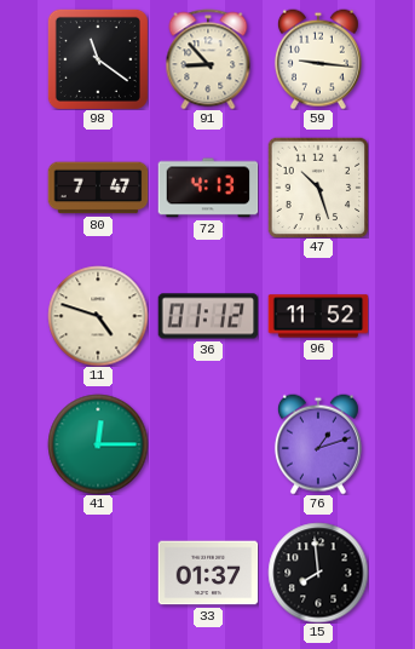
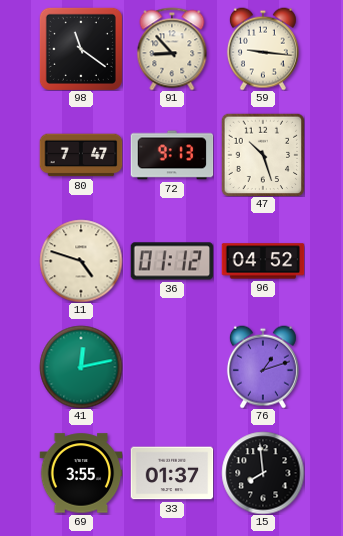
72: 4:13 -> 9:13 (172, 155)
96: 11:52 -> 04:52 (263, 261)
41: 12:15 -> 12:13 (81, 367)
69: none -> 3:55 (81, 473)
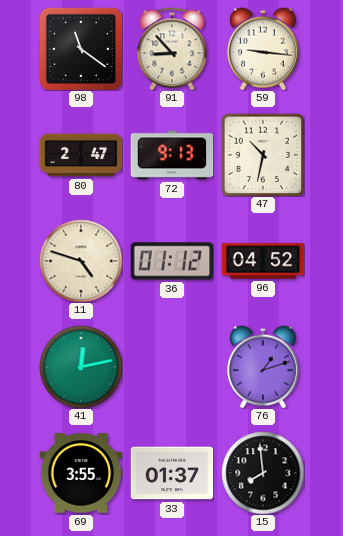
80: 7:47 -> 2:47 (81, 155)
47: 10:27 -> 10:32 (263, 155)
